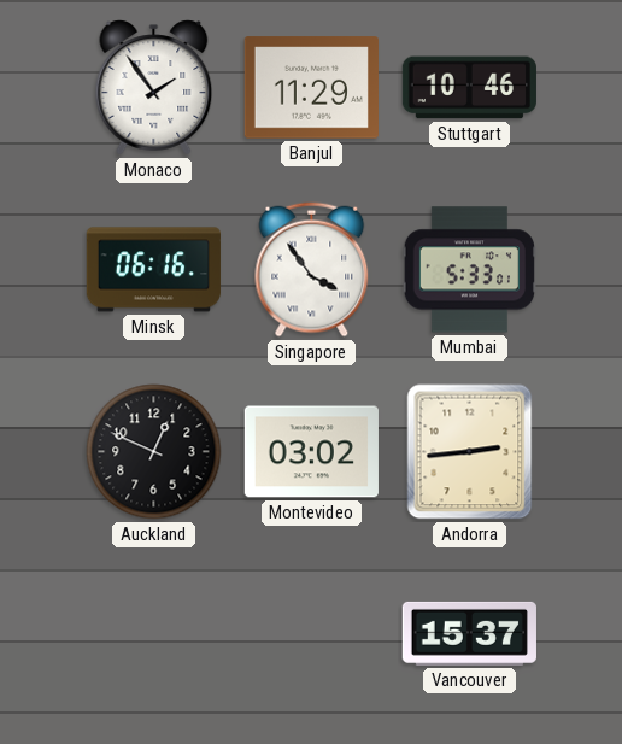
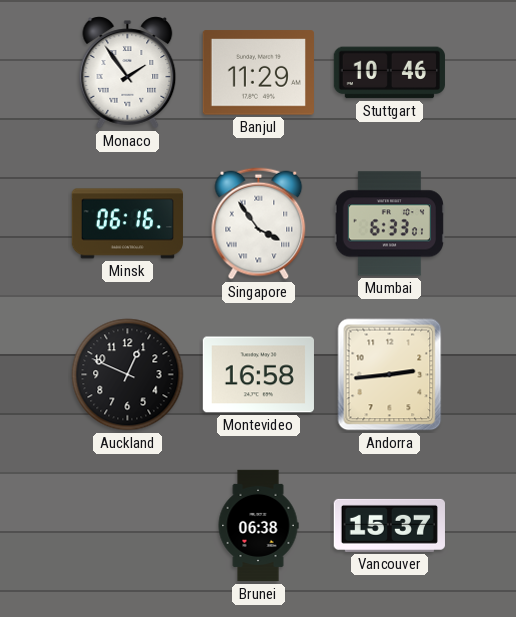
Mumbai: 5:33 -> 6:33 (389, 224)
Montevideo: 03:02 -> 16:58 (258, 375)
Brunei: none -> 06:38 (258, 526)
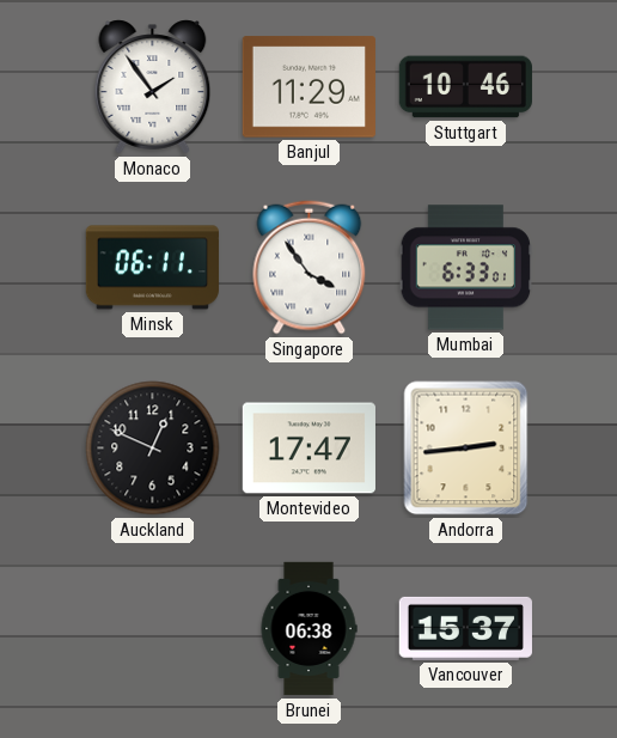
Minsk: 06:16 -> 06:11 (152, 268)
Montevideo: 16:58 -> 17:47 (308, 449)
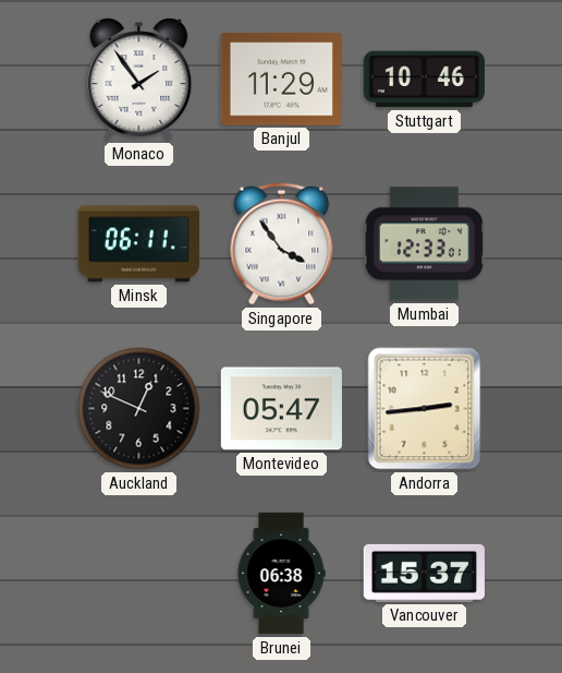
Mumbai: 6:33 -> 12:33 (424, 244)
Montevideo: 17:47 -> 05:47 (281, 409)
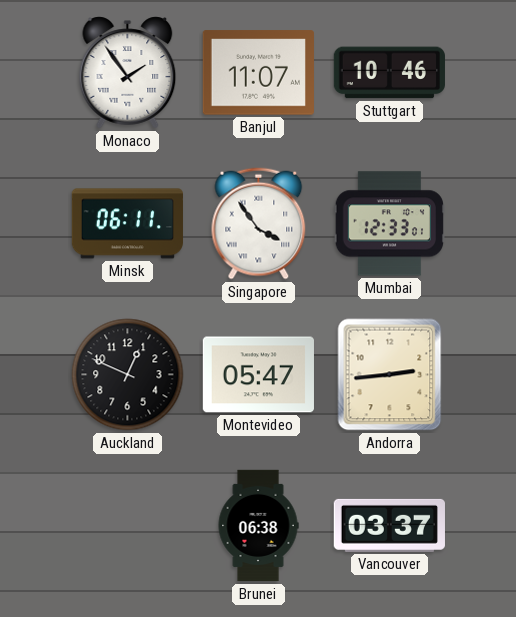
Banjul: 11:29 -> 11:07 (258, 73)
Vancouver: 15:37 -> 03:37 (389, 525)
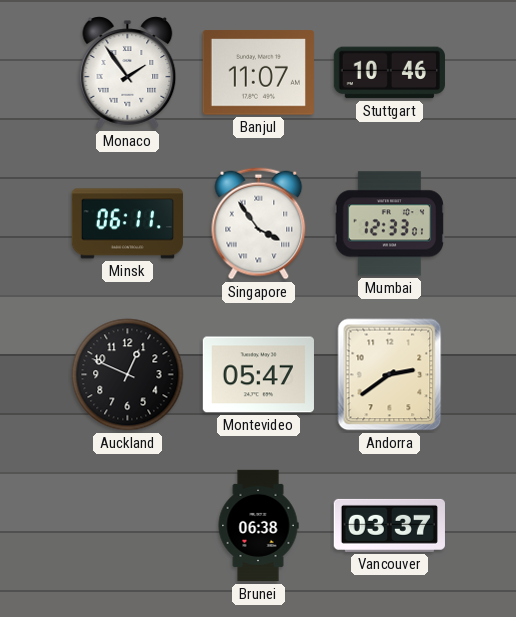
Andorra: 2:44 -> 2:39 (390, 375)
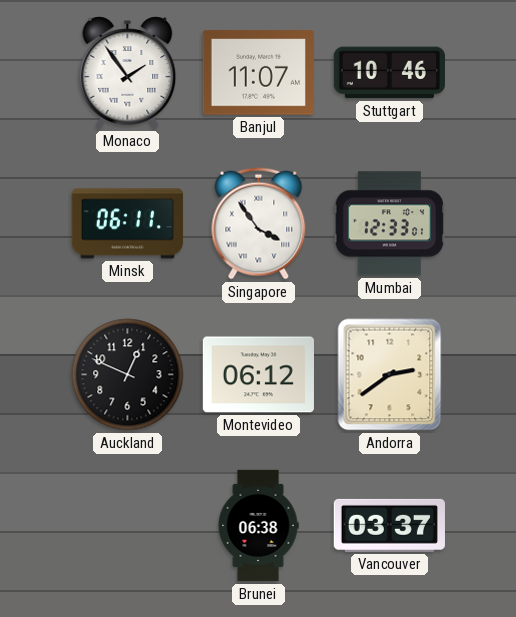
Montevideo: 05:47 -> 06:12 (258, 375)
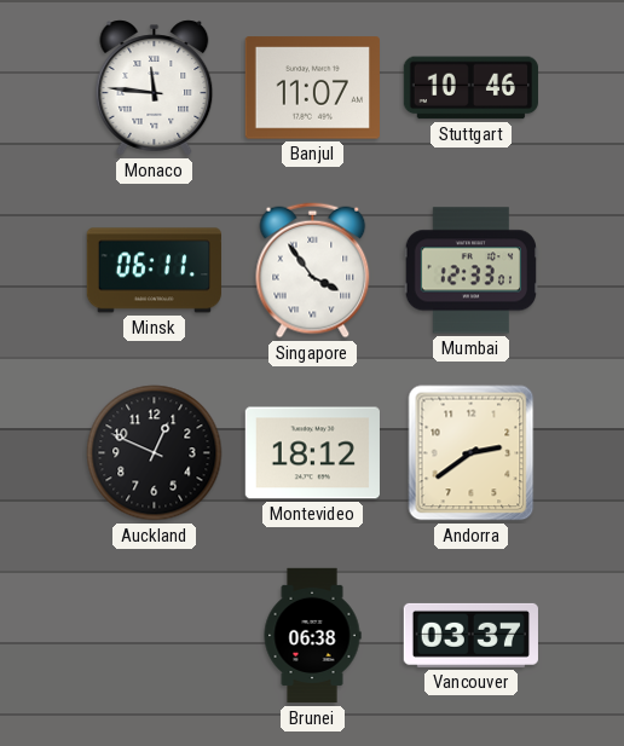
Monaco: 1:54 -> 11:46 (155, 88)
Montevideo: 06:12 -> 18:12 (312, 453)
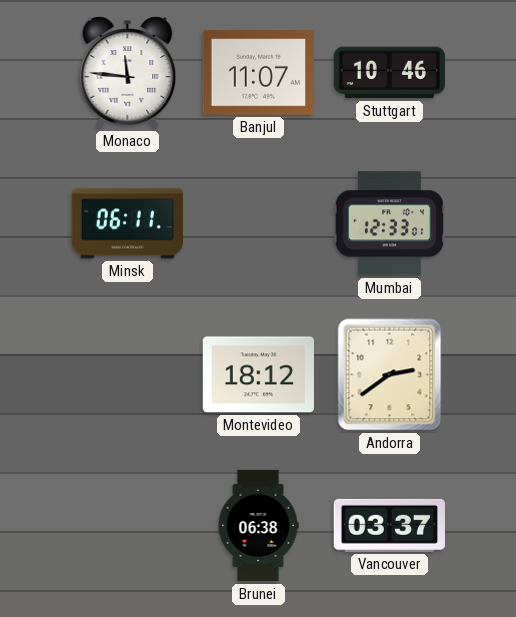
Singapore: 3:54 -> none (313, 271)
Auckland: 12:49 -> none (155, 453)
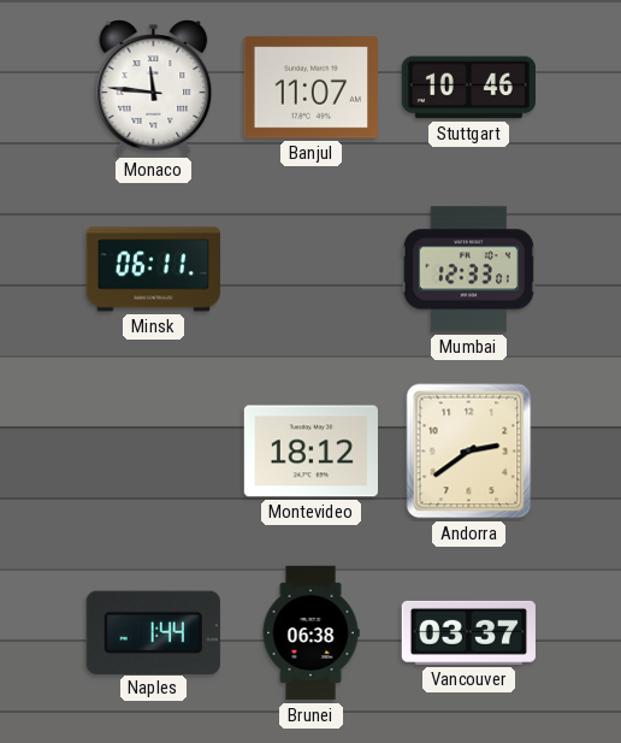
Naples: none -> 1:44 (153, 632)
